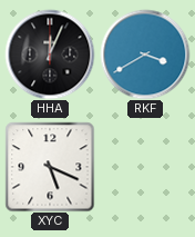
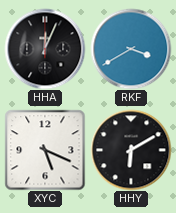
HHY: none -> 6:10 (131, 150)
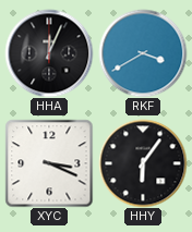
XYC: 5:19 -> 3:19 (49, 163)
HHY: 6:10 -> 6:06 (143, 163)
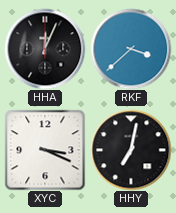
RKF: 3:40 -> 3:38 (131, 49)
HHY: 6:06 -> 7:02 (131, 150)
